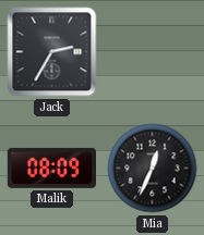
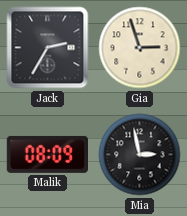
Gia: none -> 2:57 (140, 48)
Mia: 12:34 -> 2:58 (140, 155)
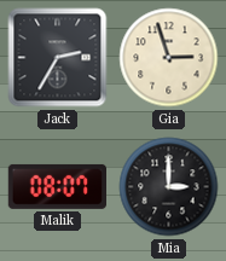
Malik: 08:09 -> 08:07 (57, 186)
Mia: 2:58 -> 3:00 (169, 187)
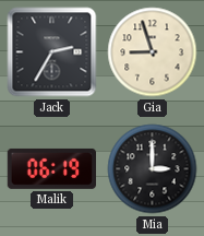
Gia: 2:57 -> 8:57 (153, 52)
Malik: 08:07 -> 06:19 (51, 168)
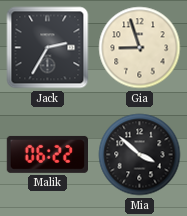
Malik: 06:19 -> 06:22 (47, 154)
Mia: 3:00 -> 3:52 (140, 155)
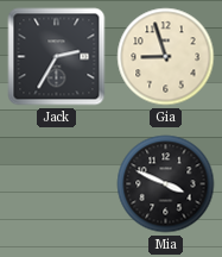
Malik: 06:22 -> none (47, 154)
Mia: 3:52 -> 3:49 (166, 184)
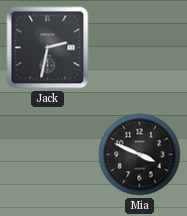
Jack: 2:35 -> 2:32 (48, 48)
Gia: 8:57 -> none (166, 57)
